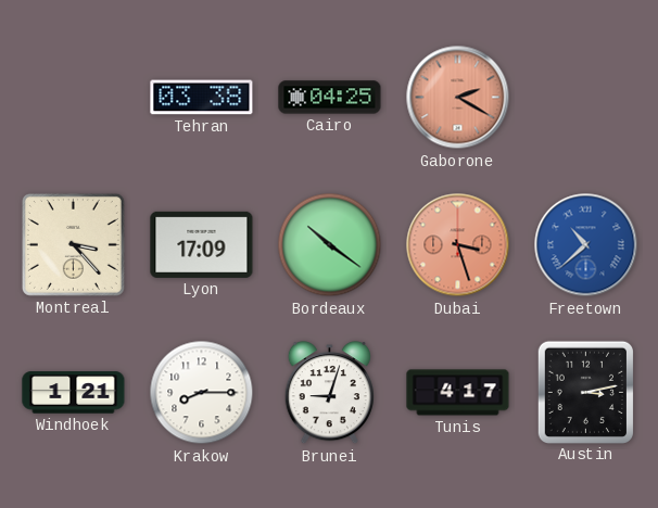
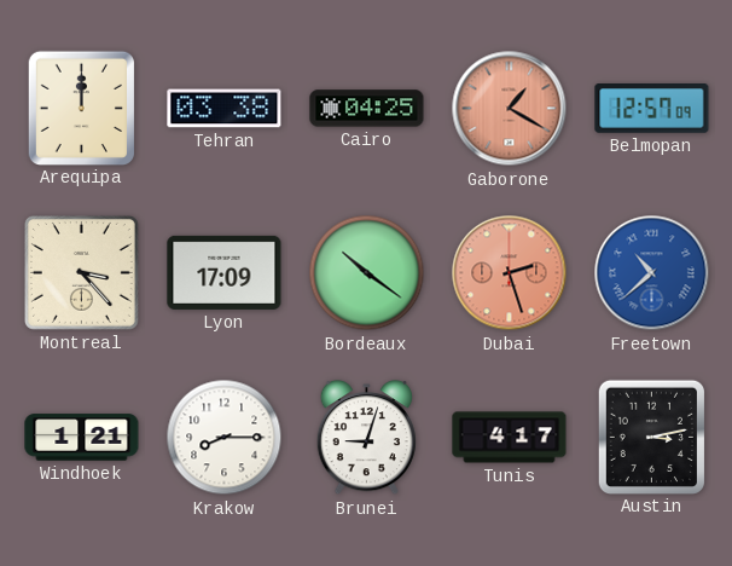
Arequipa: none -> 12:00 (81, 108)
Gaborone: 2:20 -> 1:20 (510, 109)
Belmopan: none -> 12:57 (652, 109)
Dubai: 3:27 -> 2:27 (510, 273)
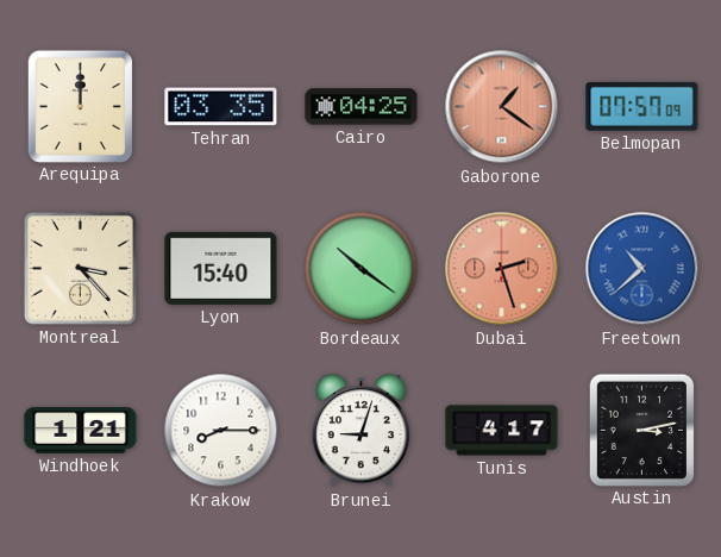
Tehran: 03:38 -> 03:35 (221, 107)
Gaborone: 1:20 -> 1:21 (502, 107)
Belmopan: 12:57 -> 07:57 (642, 107)
Lyon: 17:09 -> 15:40 (221, 268)
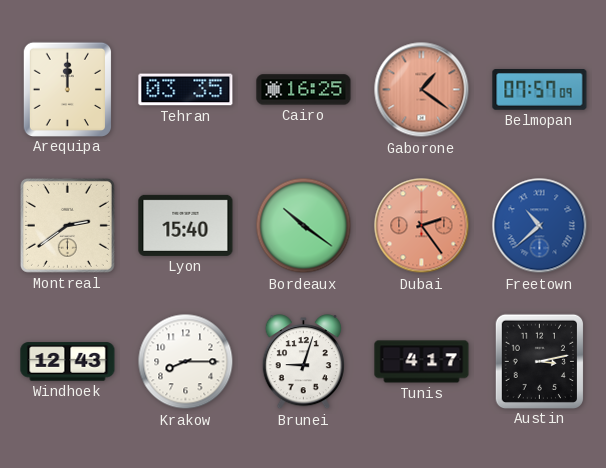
Cairo: 04:25 -> 16:25 (304, 90)
Montreal: 3:23 -> 2:39 (67, 225)
Dubai: 2:27 -> 2:24 (422, 226)
Windhoek: 1:21 -> 12:43 (68, 362)
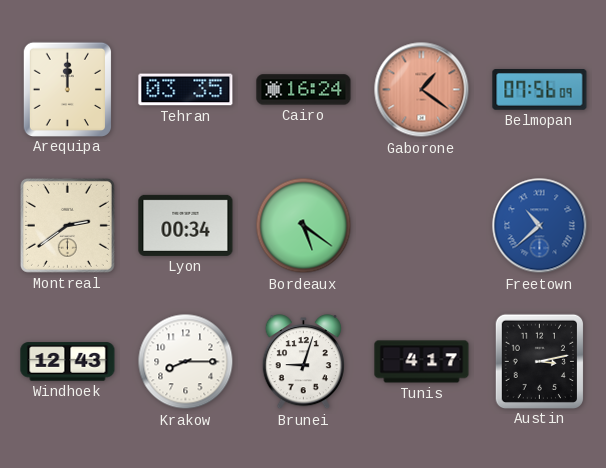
Cairo: 16:25 -> 16:24 (304, 90)
Belmopan: 07:57 -> 07:56 (540, 90)
Lyon: 15:40 -> 00:34 (186, 225)
Bordeaux: 10:21 -> 5:21 (304, 226)
Dubai: 2:24 -> none (422, 226)
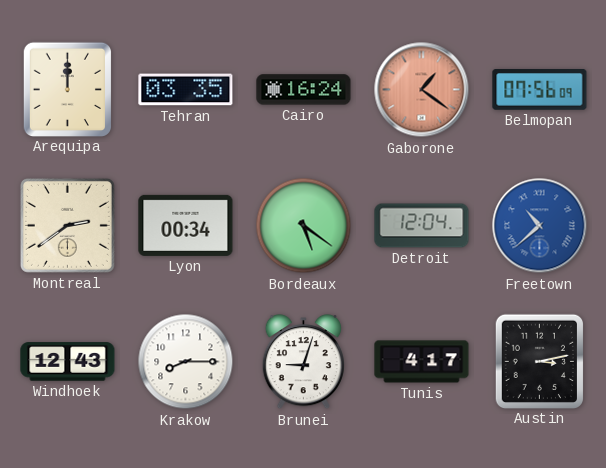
Detroit: none -> 12:04 (422, 226)
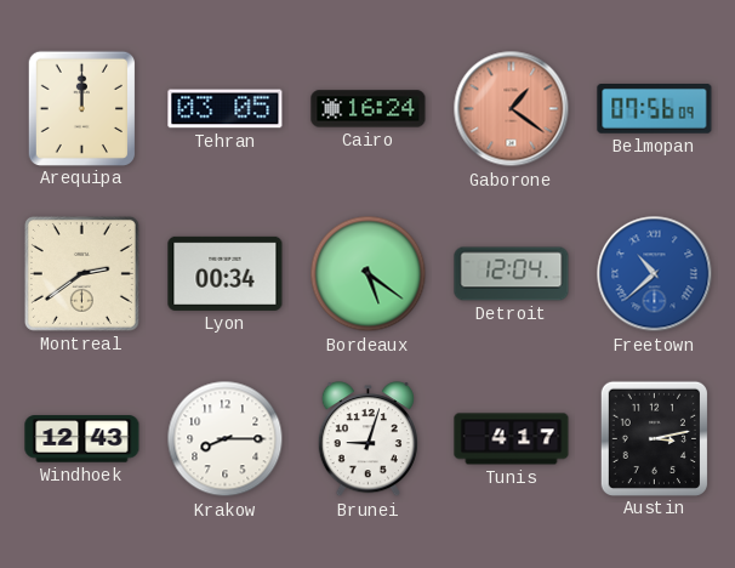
Tehran: 03:35 -> 03:05 (226, 109)
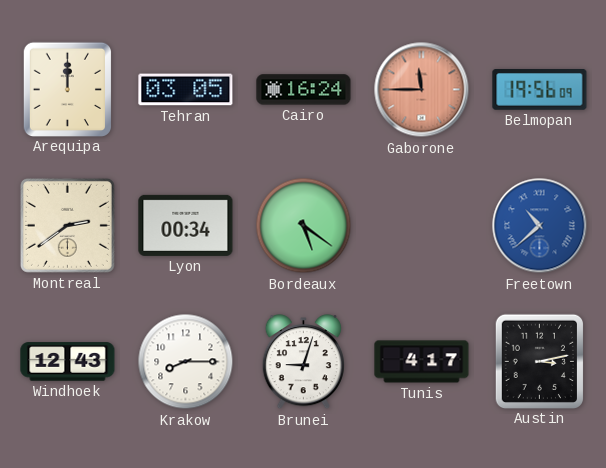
Gaborone: 1:21 -> 11:45 (422, 90)
Belmopan: 07:56 -> 19:56 (540, 90)
Detroit: 12:04 -> none (512, 274)
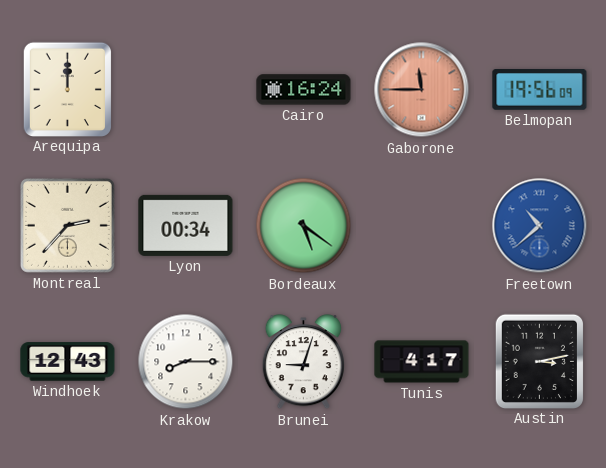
Tehran: 03:05 -> none (186, 90)
Montreal: 2:39 -> 2:37 (67, 225)
